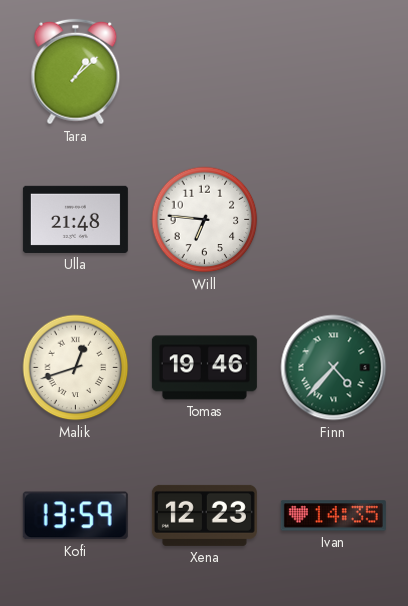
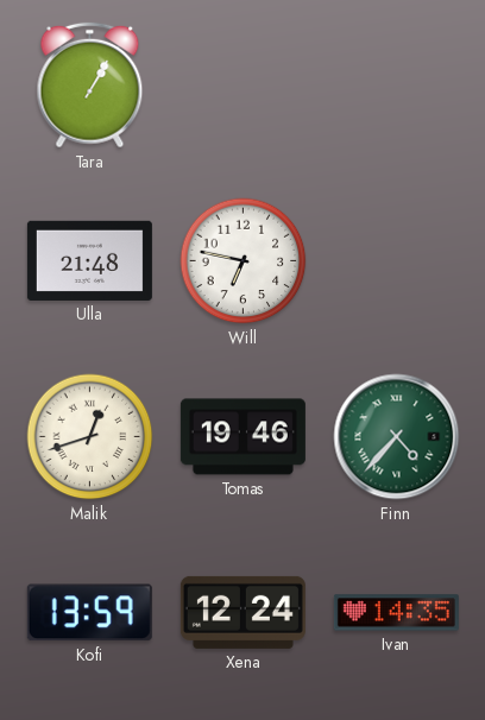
Tara: 1:08 -> 1:05 (90, 86)
Will: 6:46 -> 6:47 (244, 261)
Xena: 12:23 -> 12:24 (242, 612)
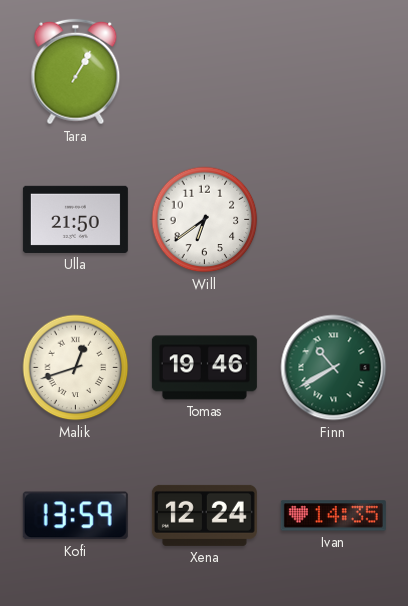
Ulla: 21:48 -> 21:50 (75, 219)
Will: 6:47 -> 6:39 (205, 220)
Finn: 4:37 -> 10:40 (334, 368)
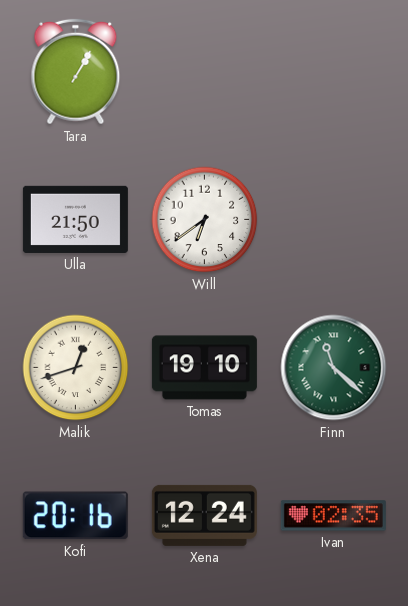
Tomas: 19:46 -> 19:10 (204, 368)
Finn: 10:40 -> 11:22 (334, 368)
Kofi: 13:59 -> 20:16 (75, 516)
Ivan: 14:35 -> 02:35 (333, 516)
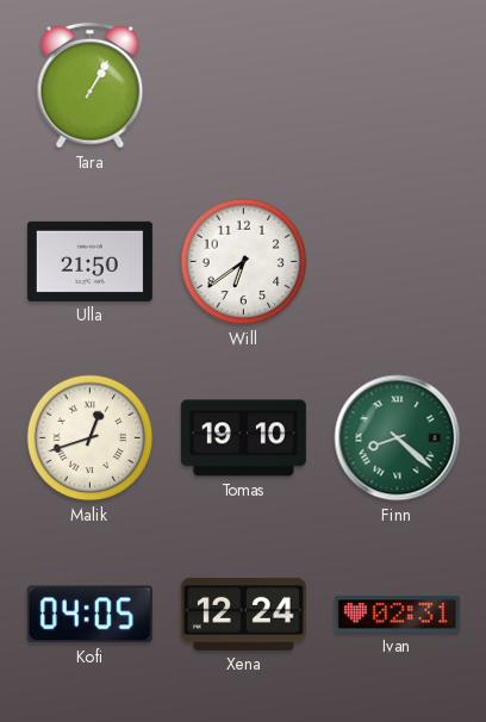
Finn: 11:22 -> 8:22 (398, 438)
Kofi: 20:16 -> 04:05 (89, 615)
Ivan: 02:35 -> 02:31 (397, 615)
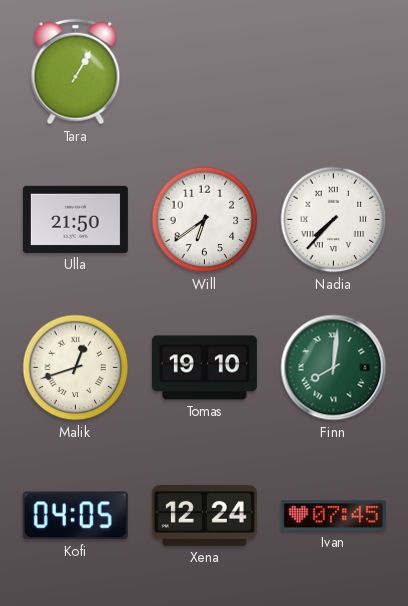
Nadia: none -> 7:37 (334, 220)
Finn: 8:22 -> 8:01 (334, 368)
Ivan: 02:31 -> 07:45 (333, 516)
